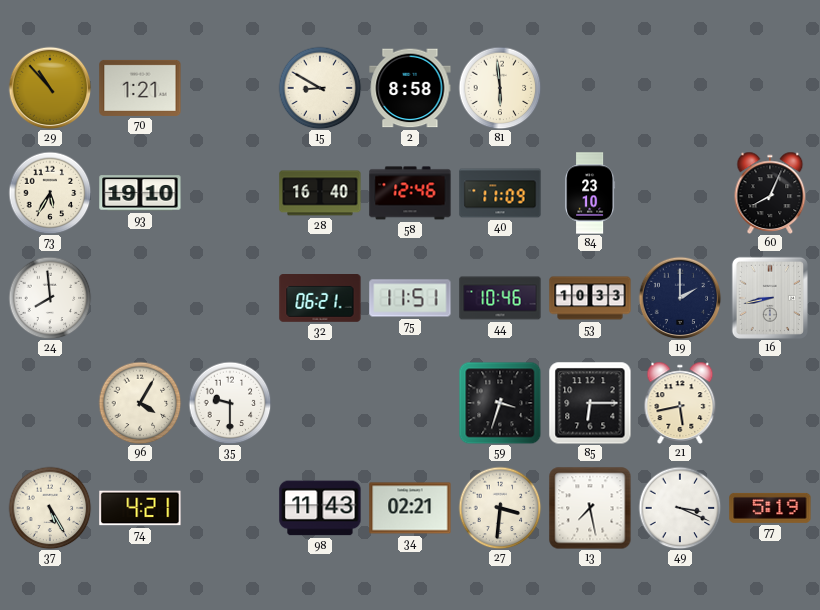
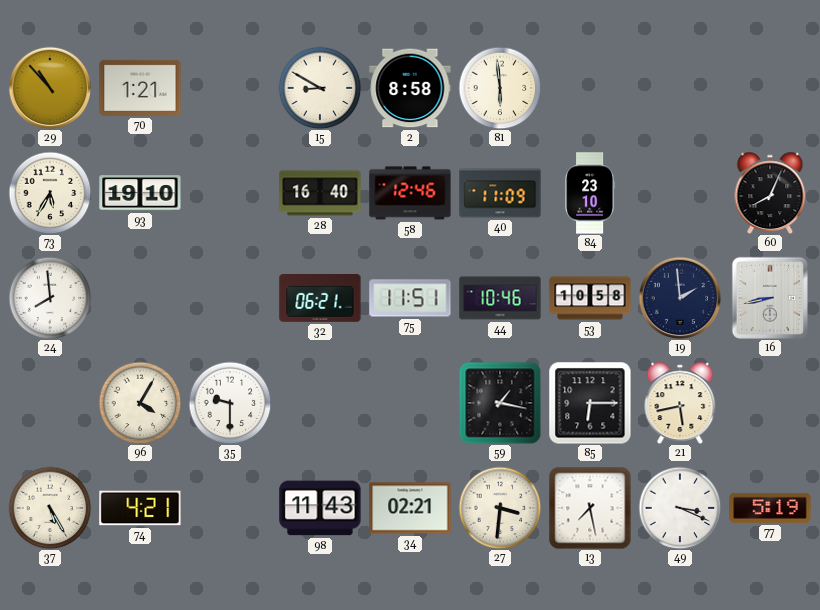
53: 10:33 -> 10:58 (590, 298)
19: 2:00 -> 1:59 (680, 298)
59: 3:33 -> 1:17 (500, 403)
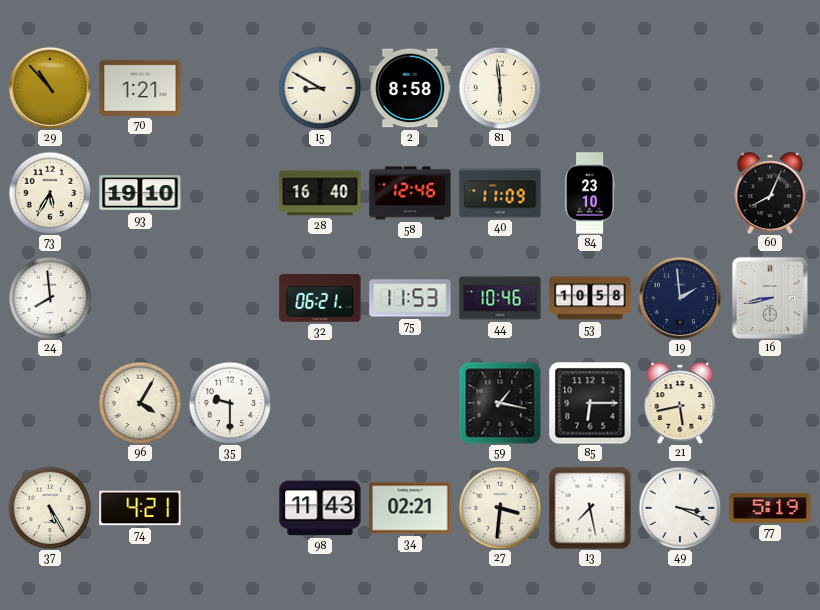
75: 11:51 -> 11:53 (410, 298)
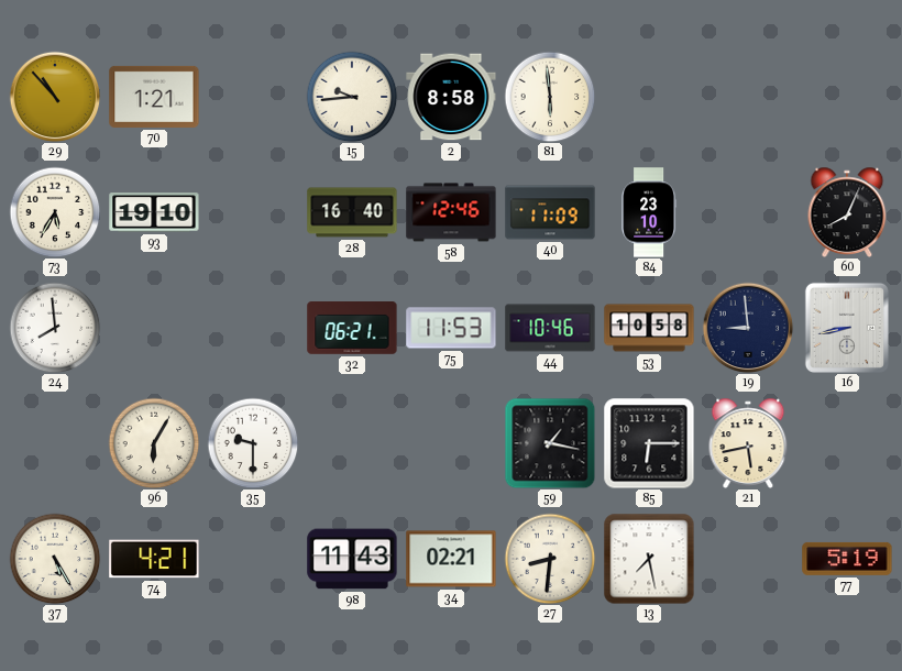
15: 8:50 -> 9:44 (352, 97)
19: 1:59 -> 8:59 (748, 328)
96: 4:05 -> 6:05 (154, 443)
27: 3:31 -> 8:31 (550, 559)
49: 3:19 -> none (680, 508)
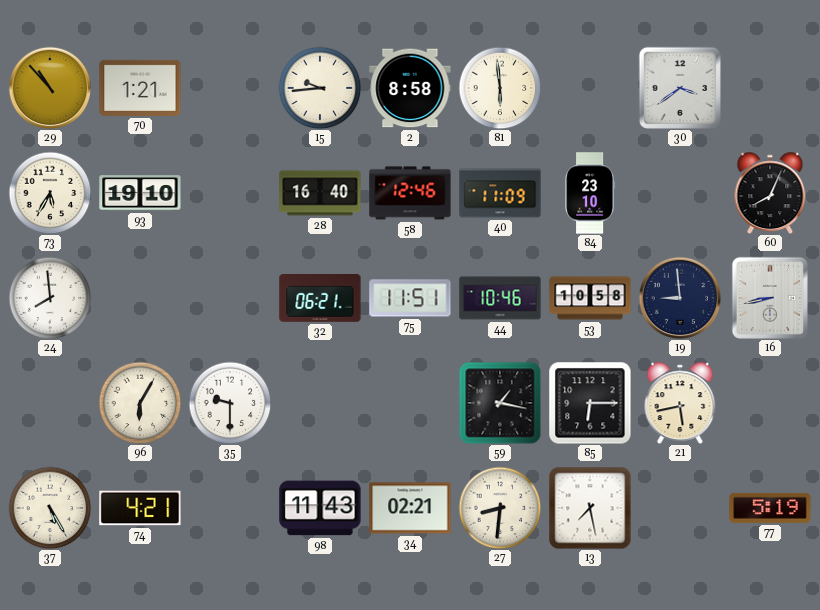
30: none -> 3:39 (680, 87)
75: 11:53 -> 11:51 (410, 298)
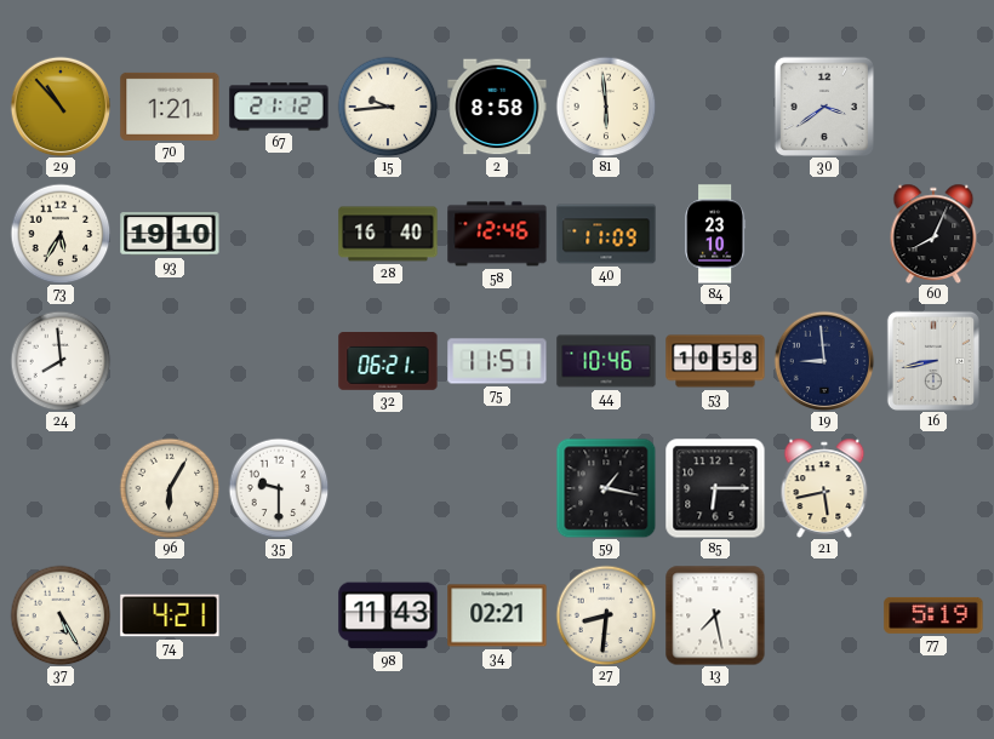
67: none -> 21:12 (279, 107)
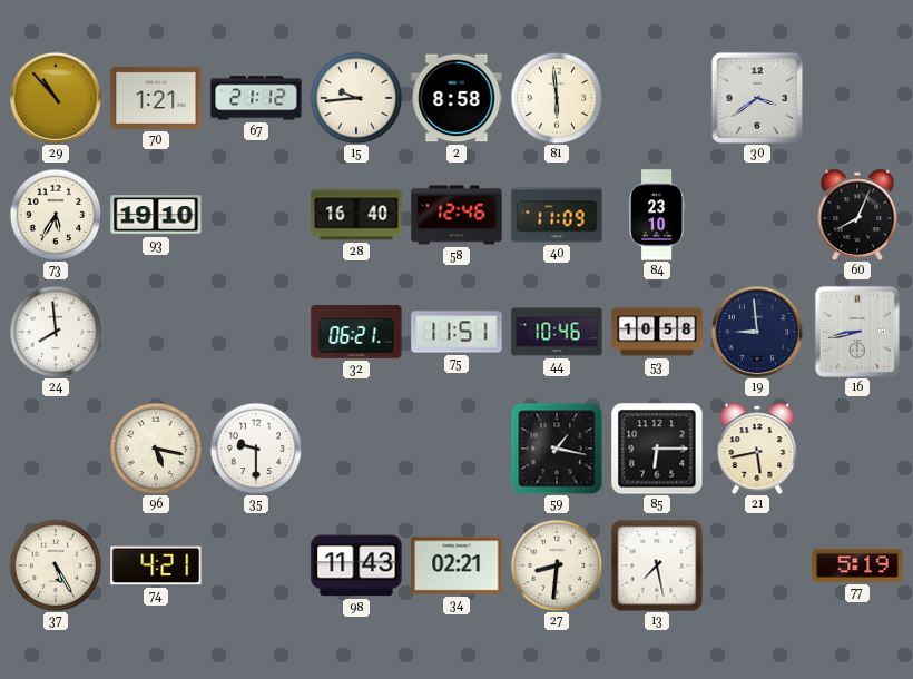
96: 6:05 -> 5:17 (156, 449)
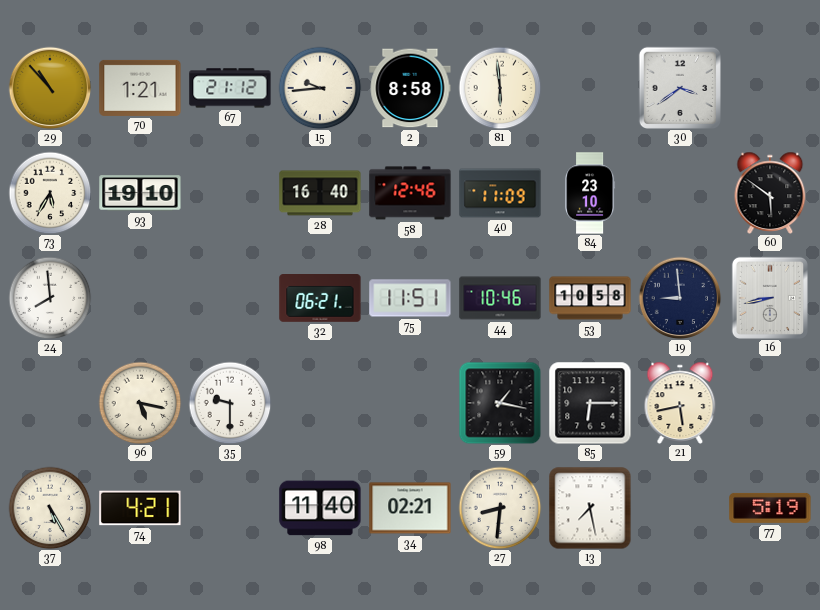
60: 8:04 -> 5:51 (770, 192)
98: 11:43 -> 11:40 (320, 508)
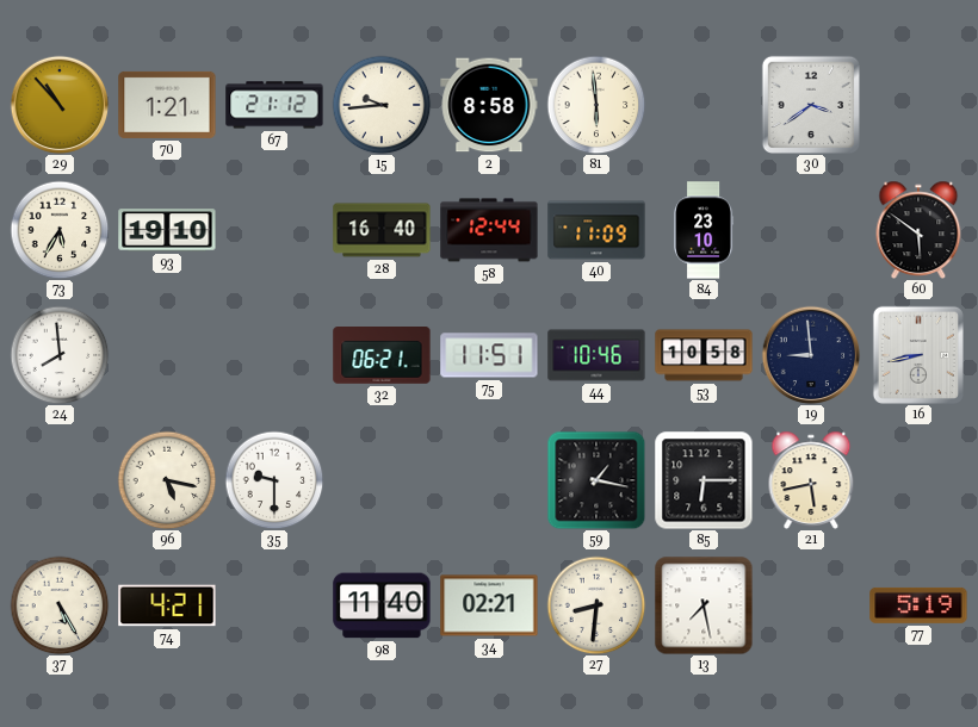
58: 12:46 -> 12:44 (489, 230)
